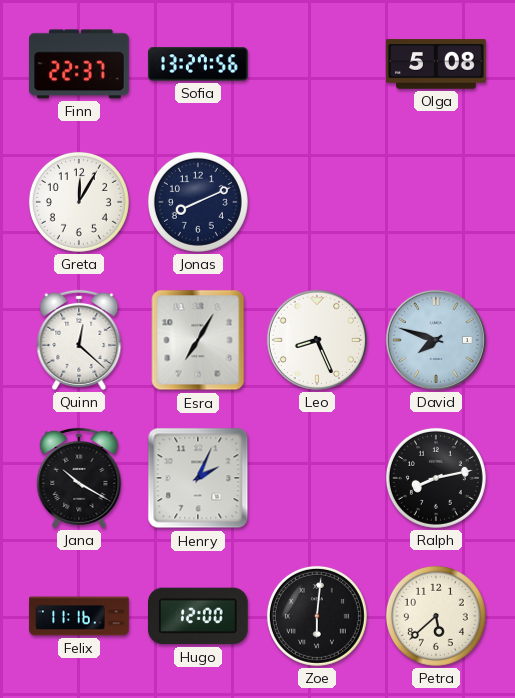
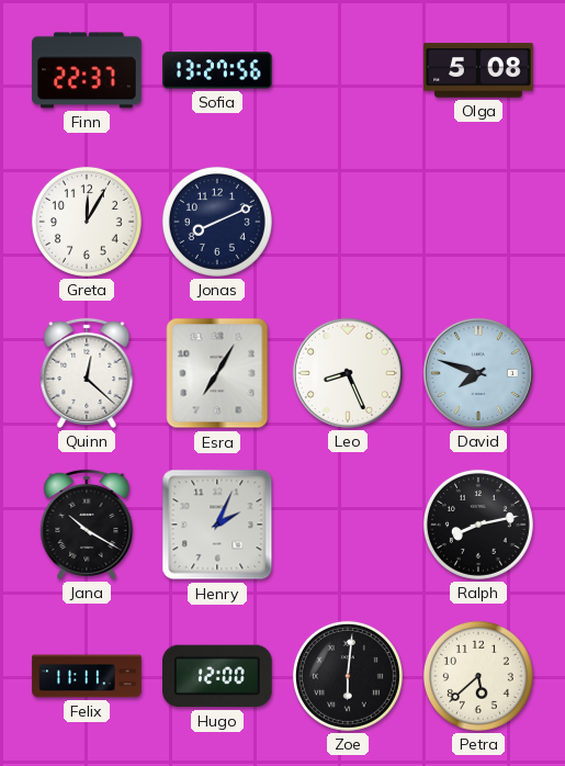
Felix: 11:16 -> 11:11 (87, 676)
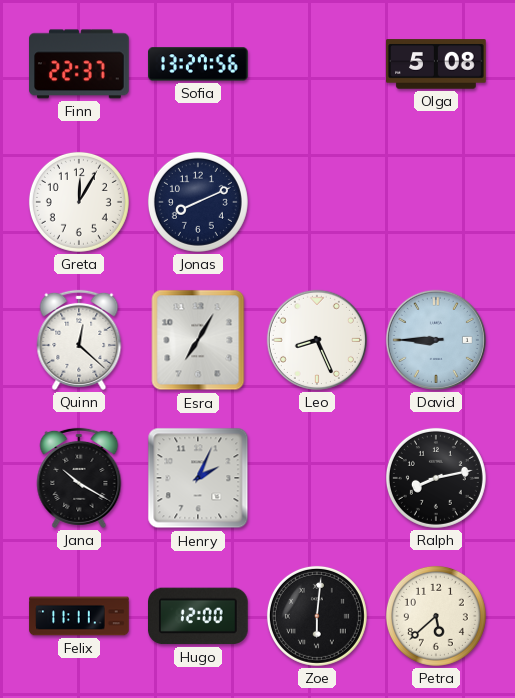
David: 7:48 -> 8:45 (436, 340)
